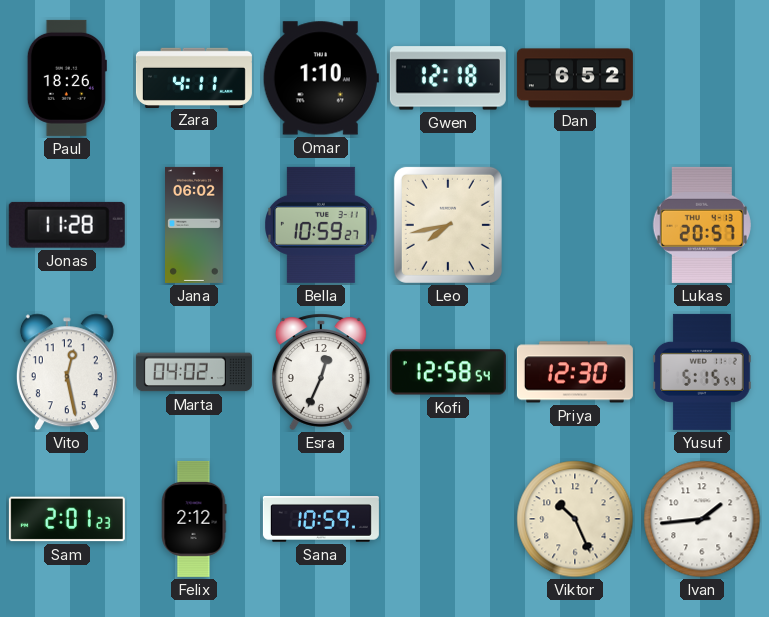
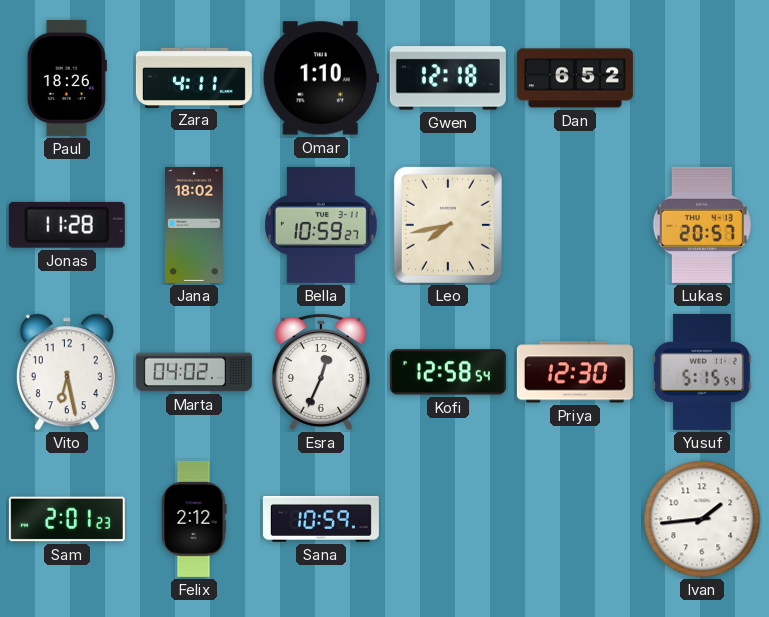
Jana: 06:02 -> 18:02 (195, 225)
Vito: 12:28 -> 6:28 (67, 372)
Viktor: 10:26 -> none (575, 519)
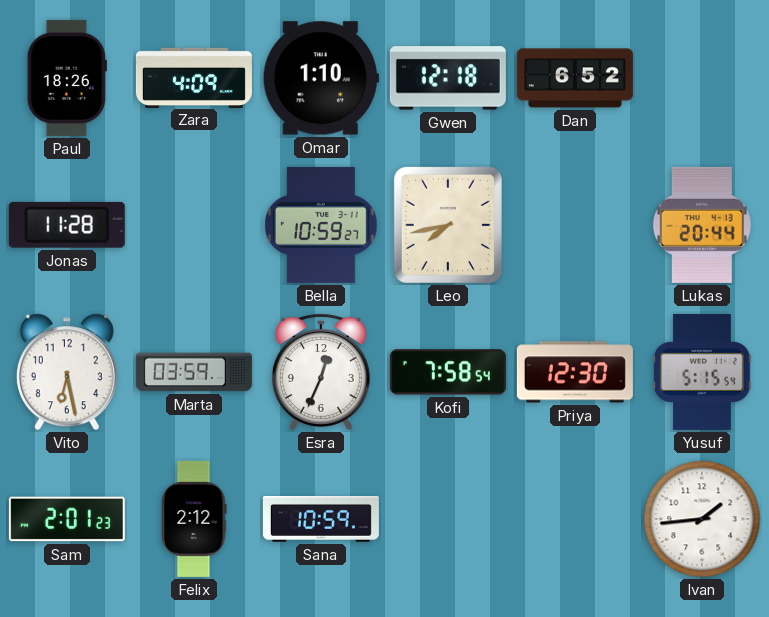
Zara: 4:11 -> 4:09 (194, 77)
Jana: 18:02 -> none (195, 225)
Lukas: 20:57 -> 20:44 (702, 225)
Marta: 04:02 -> 03:59 (194, 372)
Kofi: 12:58 -> 7:58 (448, 372)
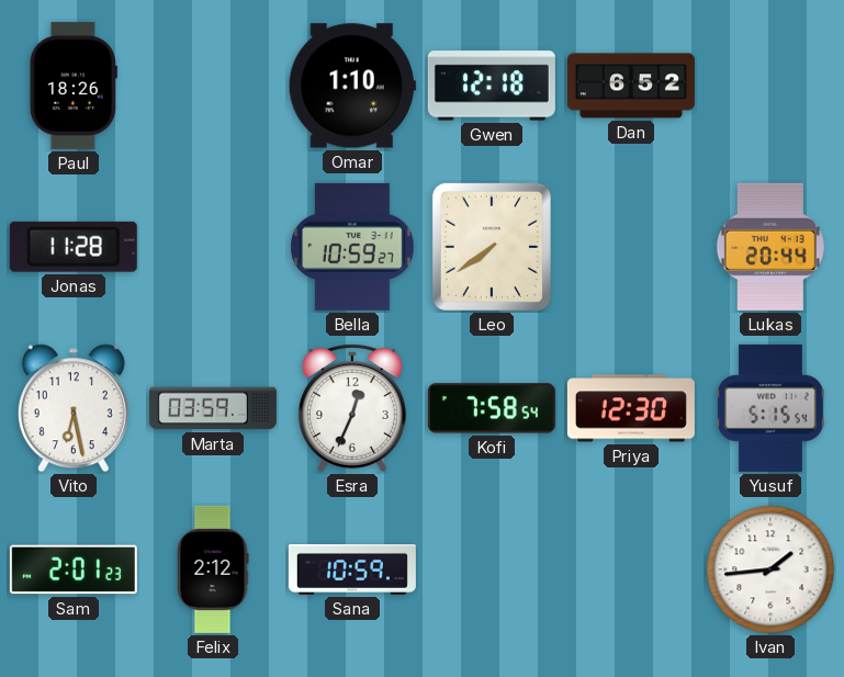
Zara: 4:09 -> none (194, 77)
Leo: 7:43 -> 7:39 (492, 247)
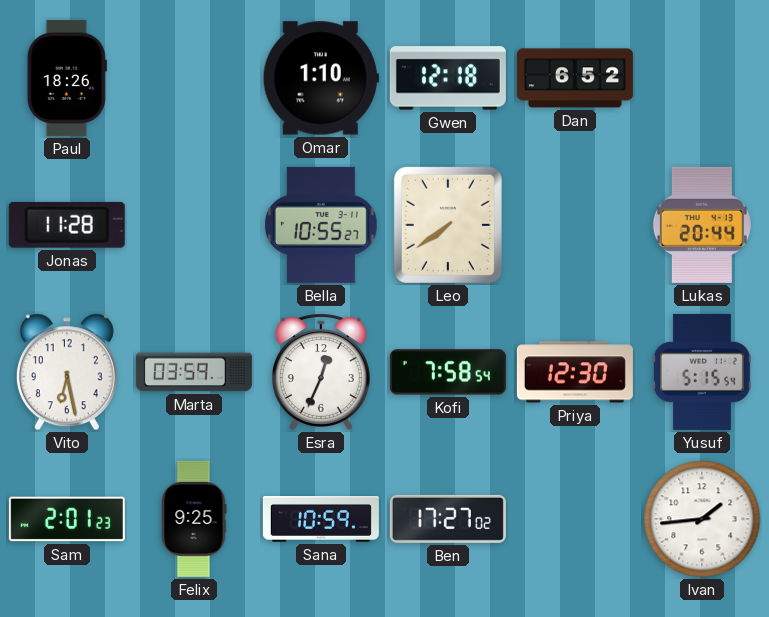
Bella: 10:59 -> 10:55 (322, 225)
Felix: 2:12 -> 9:25 (194, 519)
Ben: none -> 17:27 (448, 519)
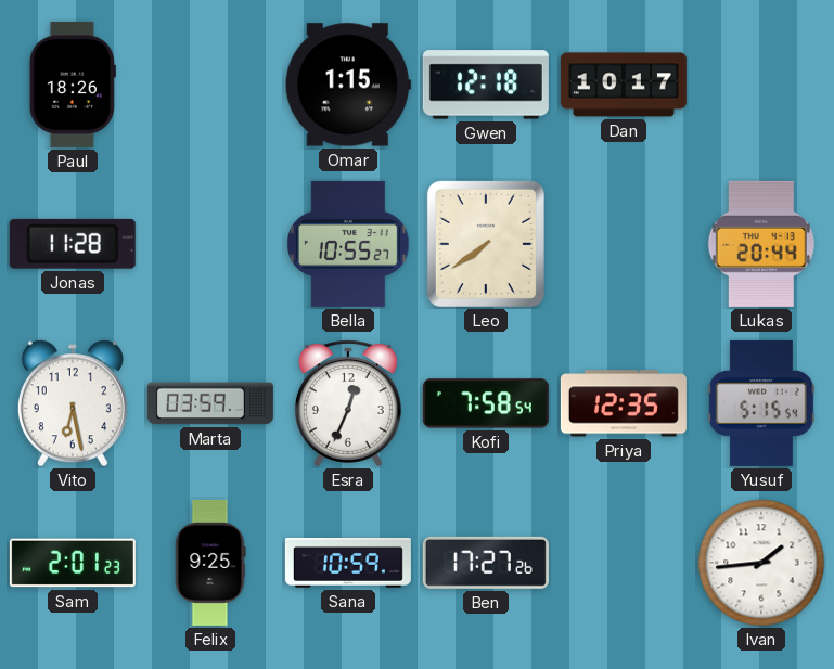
Omar: 1:10 -> 1:15 (348, 85)
Dan: 6:52 -> 10:17 (624, 85)
Priya: 12:30 -> 12:35 (624, 403)
Ben: 17:27:02 -> 17:27:26 (486, 563)
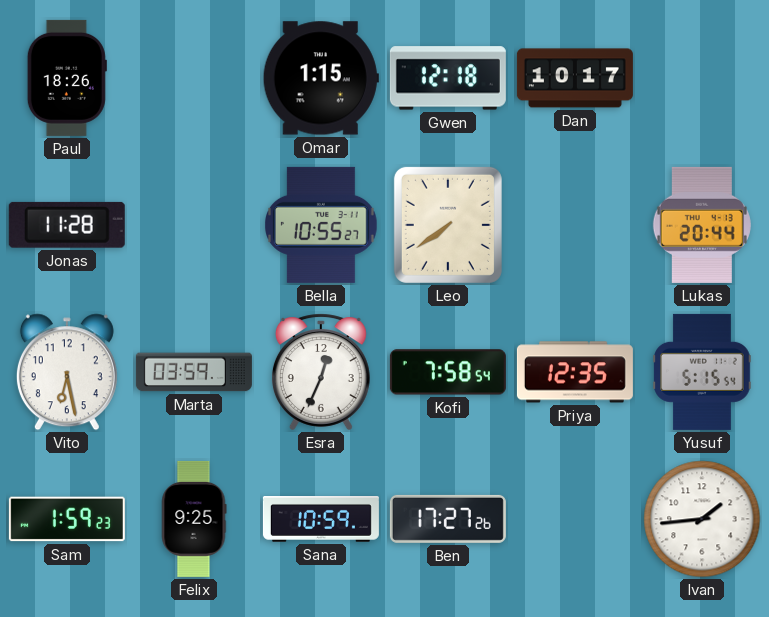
Sam: 2:01 -> 1:59 (67, 519)
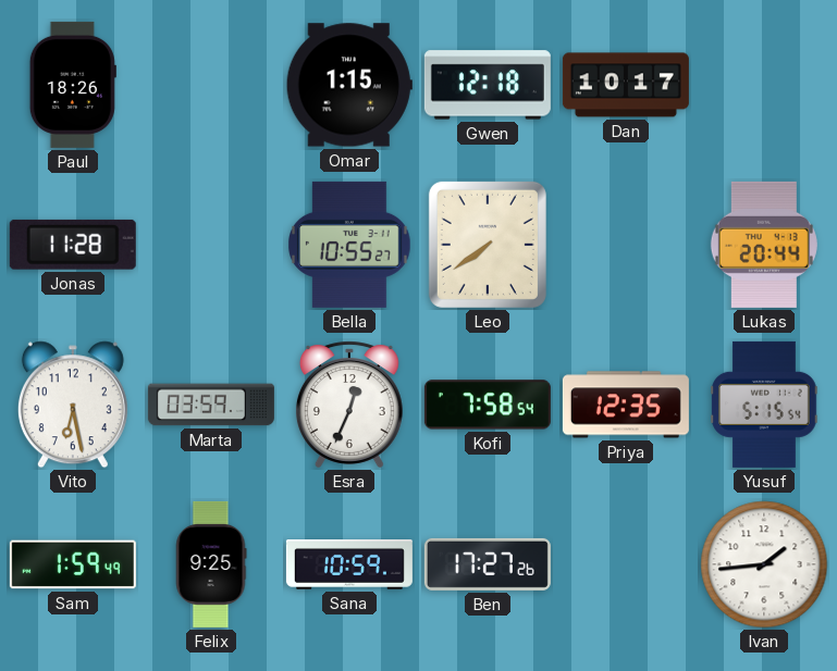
Sam: 1:59:23 -> 1:59:49 (73, 564)
